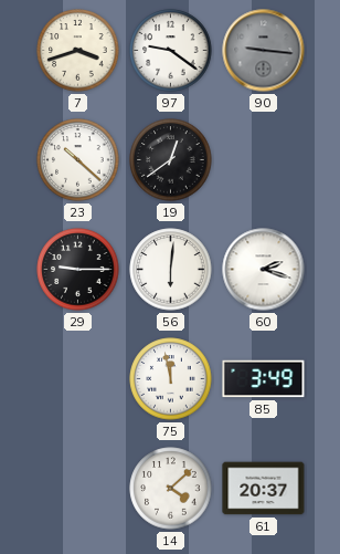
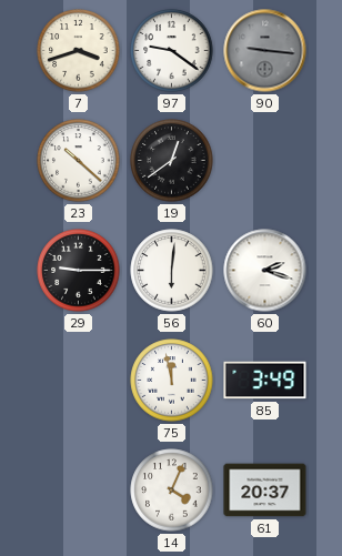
14: 4:08 -> 4:04 (172, 491)
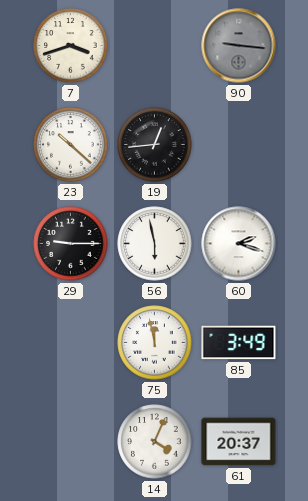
97: 9:21 -> none (172, 51)
19: 12:39 -> 12:44 (155, 145)
56: 6:01 -> 5:58 (155, 244)
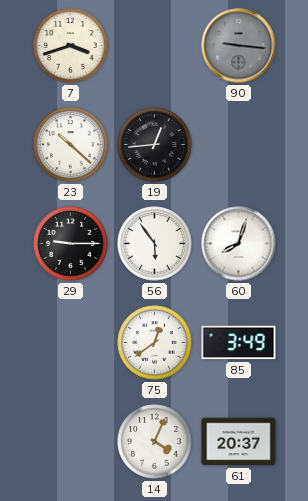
56: 5:58 -> 5:54 (155, 244)
60: 2:18 -> 8:03 (239, 244)
75: 11:58 -> 12:39 (155, 343)
